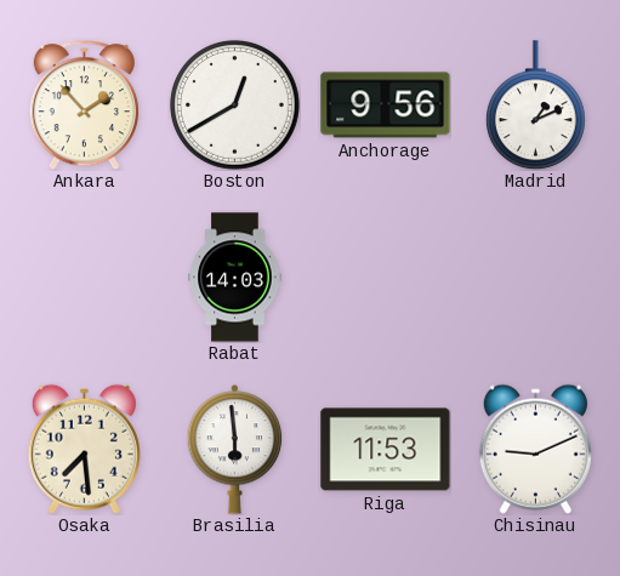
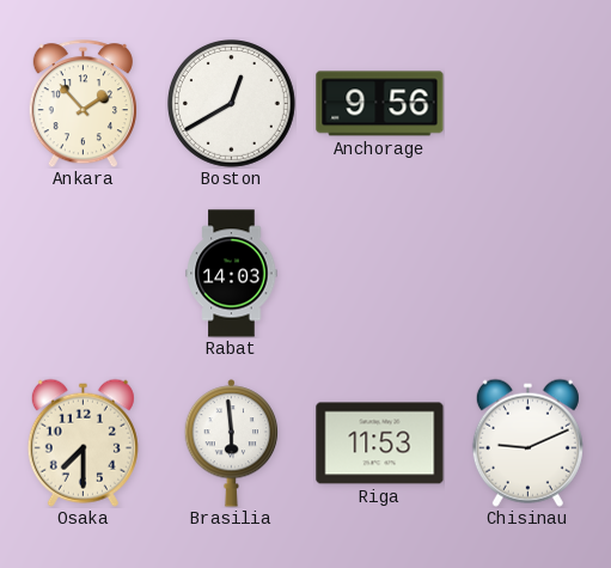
Madrid: 1:11 -> none (535, 105)
Osaka: 7:29 -> 7:30 (83, 442)
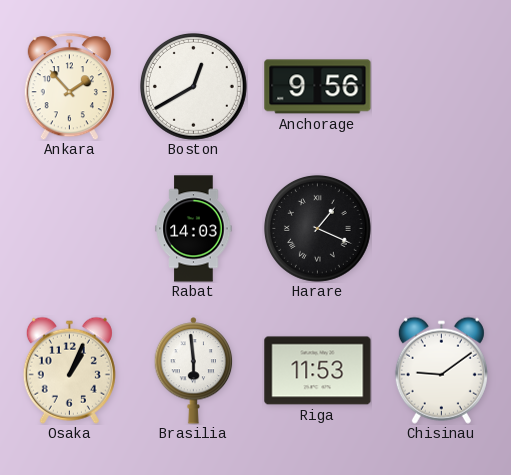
Harare: none -> 1:19 (317, 228)
Osaka: 7:30 -> 1:04 (69, 370)
Chisinau: 9:11 -> 9:09 (441, 370)
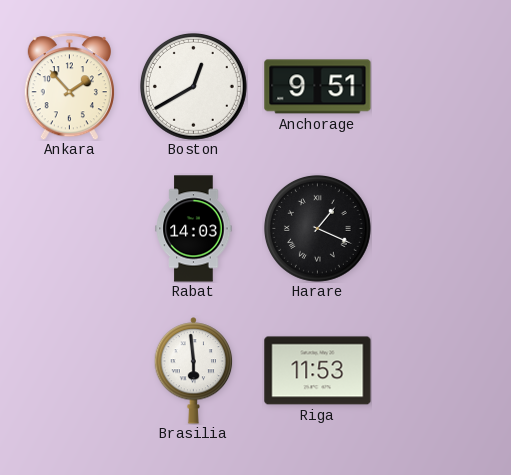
Anchorage: 9:56 -> 9:51 (318, 87)
Osaka: 1:04 -> none (69, 370)
Chisinau: 9:09 -> none (441, 370)
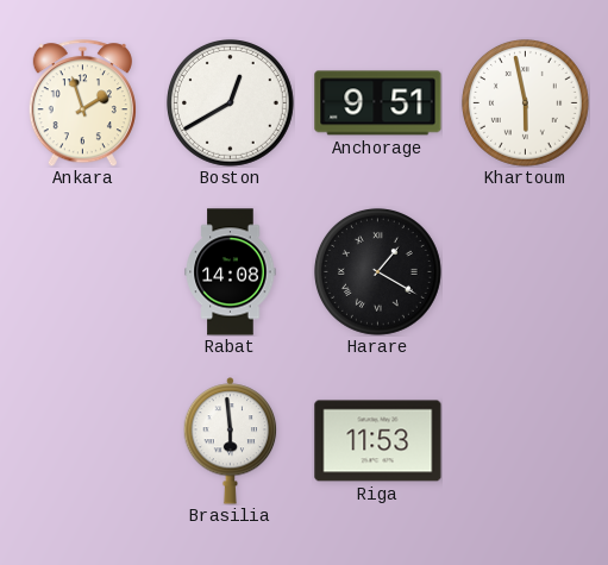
Ankara: 1:53 -> 1:57 (82, 103)
Khartoum: none -> 5:58 (525, 102)
Rabat: 14:03 -> 14:08 (231, 272)
Harare: 1:19 -> 1:20 (377, 271)
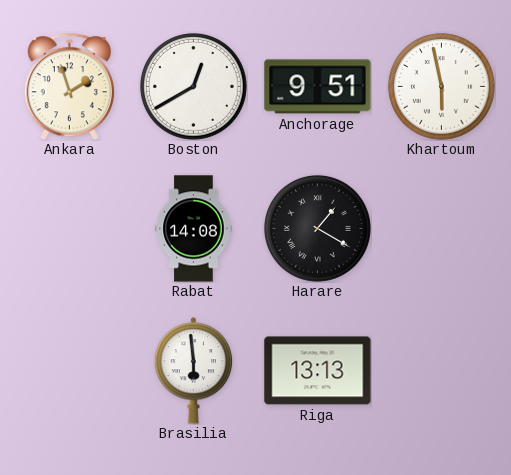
Riga: 11:53 -> 13:13 (318, 371)
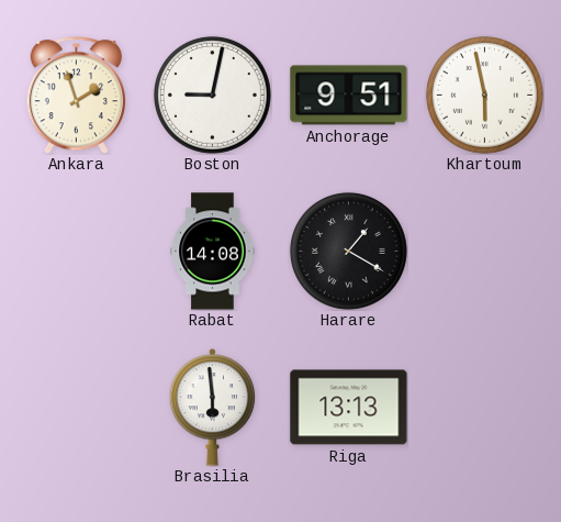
Boston: 12:40 -> 9:02 (212, 95)
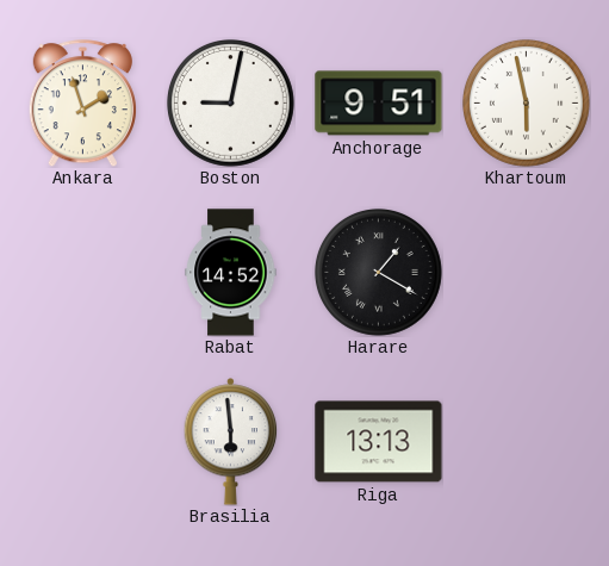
Rabat: 14:08 -> 14:52 (231, 273)
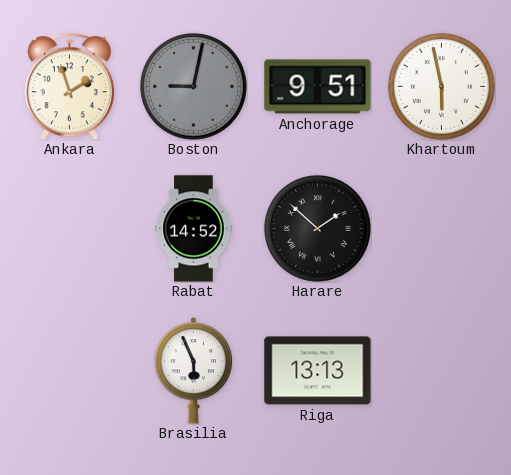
Boston dial: white -> grey (193, 86)
Harare: 1:20 -> 1:52 (317, 228)
Brasilia: 5:59 -> 5:56 (194, 371)
